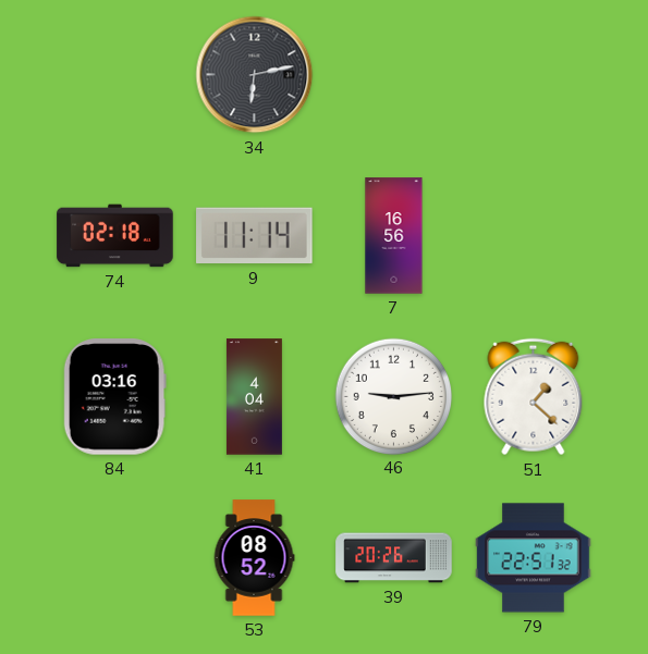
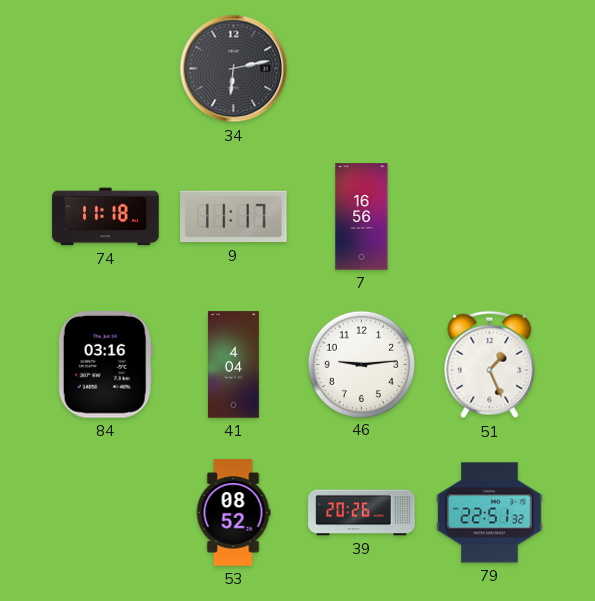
74: 02:18 -> 11:18 (106, 217)
9: 11:14 -> 11:17 (234, 217)
51: 1:22 -> 1:26 (490, 365)
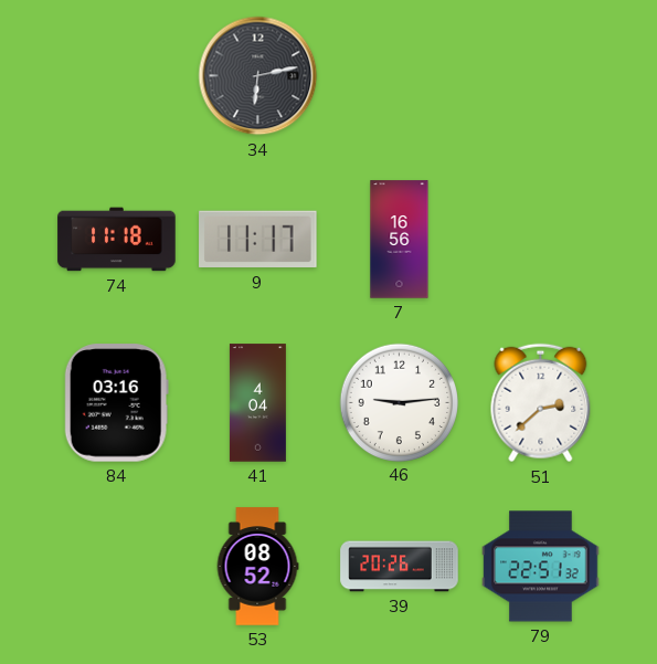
51: 1:26 -> 2:38 (541, 403)
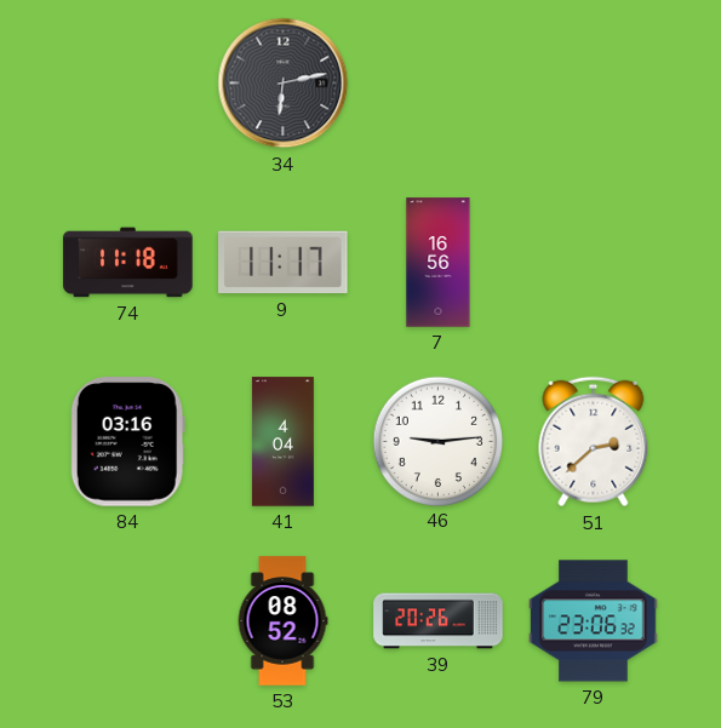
79: 22:51 -> 23:06 (594, 621)
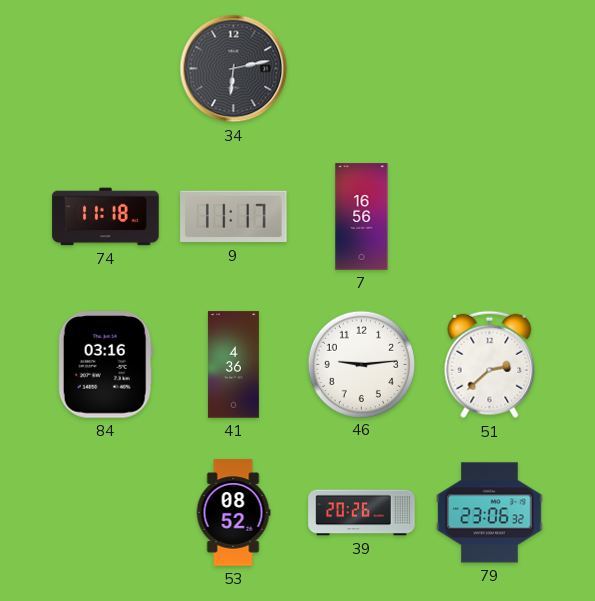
41: 4:04 -> 4:36 (233, 365)
